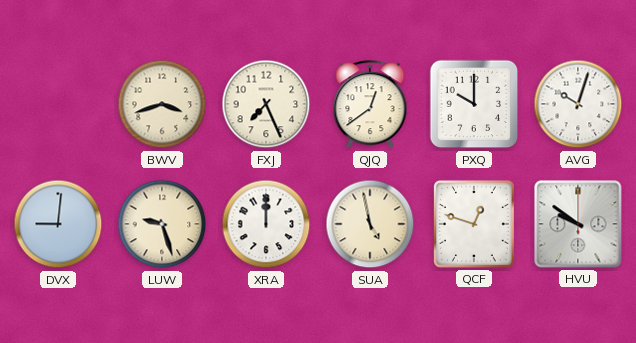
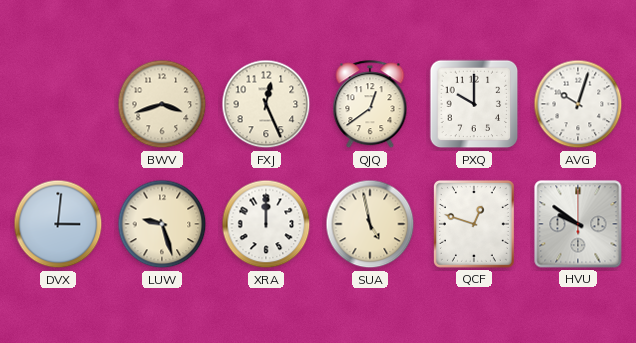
FXJ: 7:26 -> 12:26 (266, 104)
DVX: 9:01 -> 3:01 (58, 224)
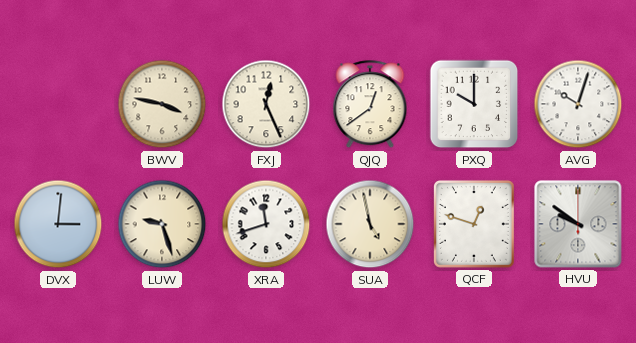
BWV: 3:42 -> 3:47 (162, 104)
XRA: 12:00 -> 11:42 (266, 224)
